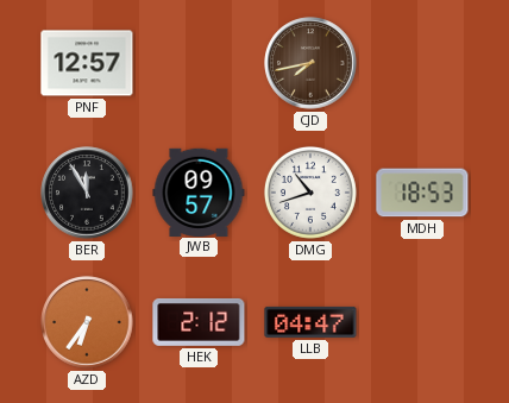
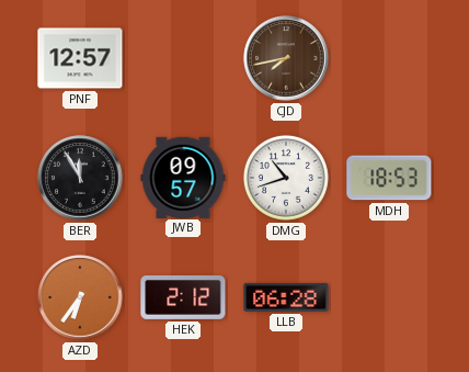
LLB: 04:47 -> 06:28 (286, 297)
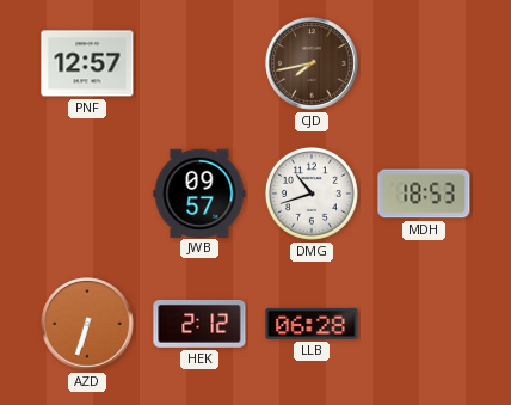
BER: 11:55 -> none (80, 178)
AZD: 6:36 -> 6:33 (87, 324)
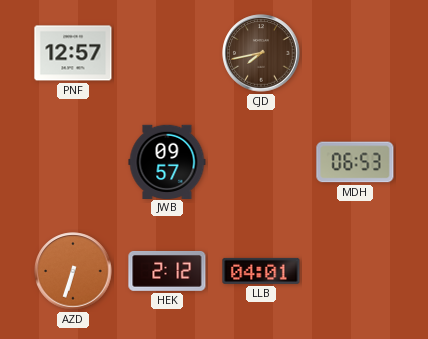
DMG: 10:42 -> none (312, 194)
MDH: 18:53 -> 06:53 (355, 162)
LLB: 06:28 -> 04:01 (261, 271)
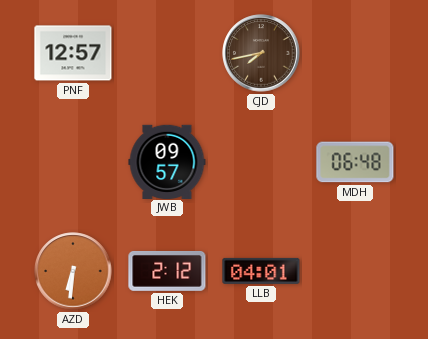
MDH: 06:53 -> 06:48 (355, 162)
AZD: 6:33 -> 6:31 (73, 271)
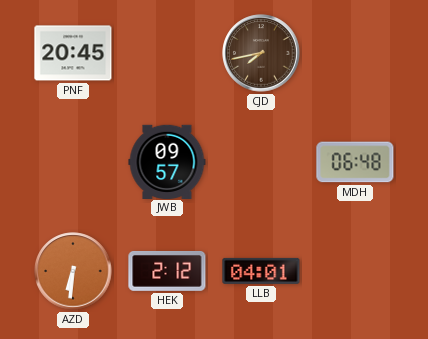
PNF: 12:57 -> 20:45 (73, 53)
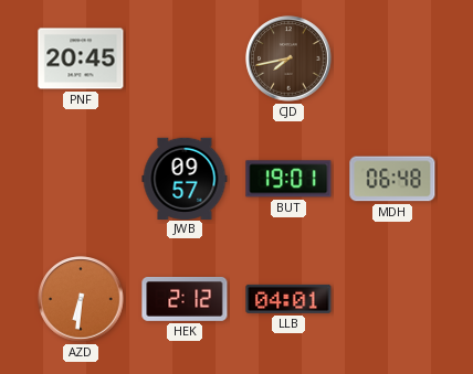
BUT: none -> 19:01 (288, 179)
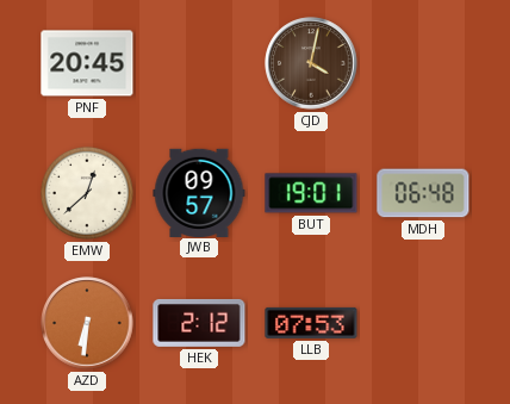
CJD: 7:43 -> 4:02 (311, 63)
EMW: none -> 12:38 (87, 193)
LLB: 04:01 -> 07:53 (311, 323)
